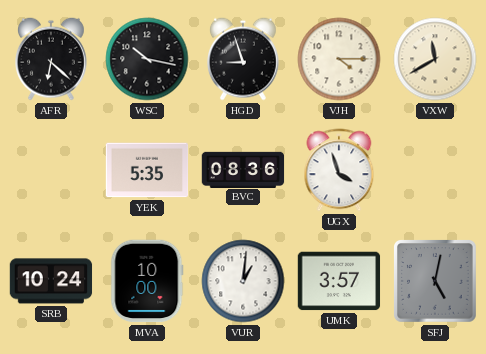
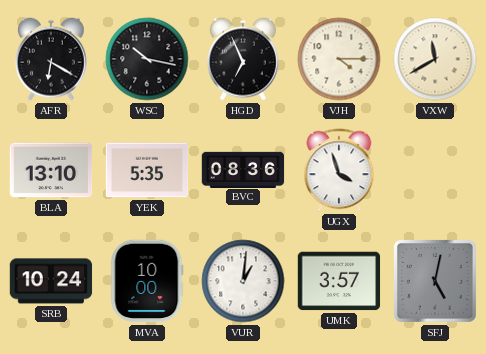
AFR: 6:22 -> 6:20 (52, 59)
HGD: 8:57 -> 6:56 (244, 59)
BLA: none -> 13:10 (51, 170)
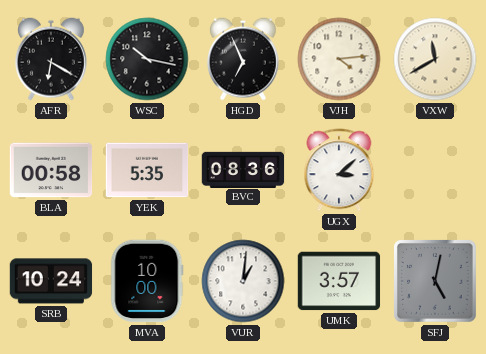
VJH: 4:15 -> 4:14 (339, 59)
BLA: 13:10 -> 00:58 (51, 170)
UGX: 3:57 -> 3:08 (339, 170)
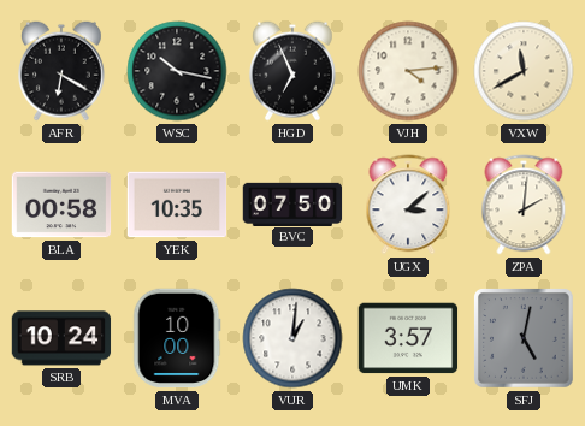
YEK: 5:35 -> 10:35 (177, 205)
BVC: 08:36 -> 07:50 (292, 203)
ZPA: none -> 2:01 (524, 205)
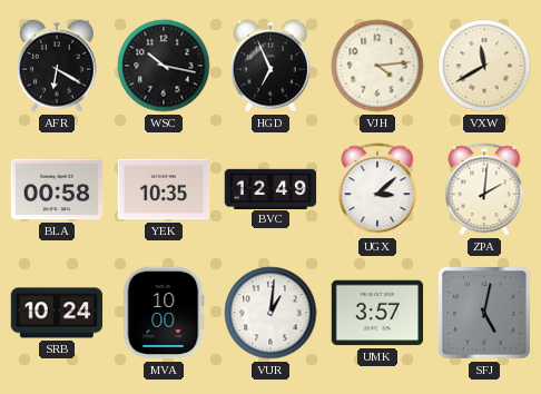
BVC: 07:50 -> 12:49 (270, 188)
